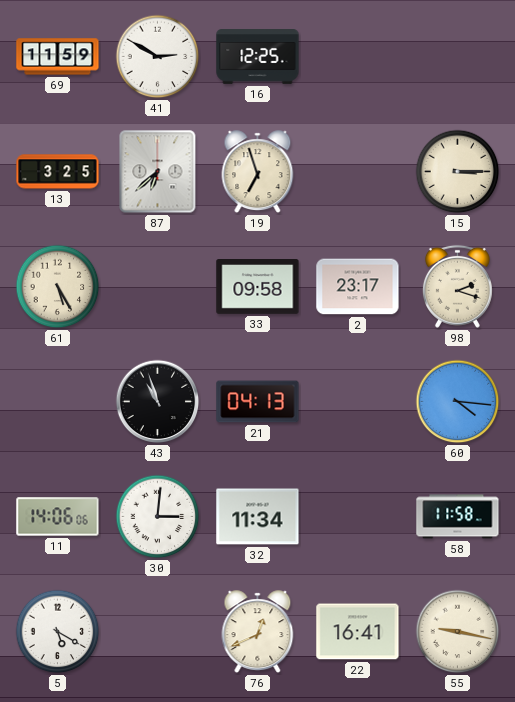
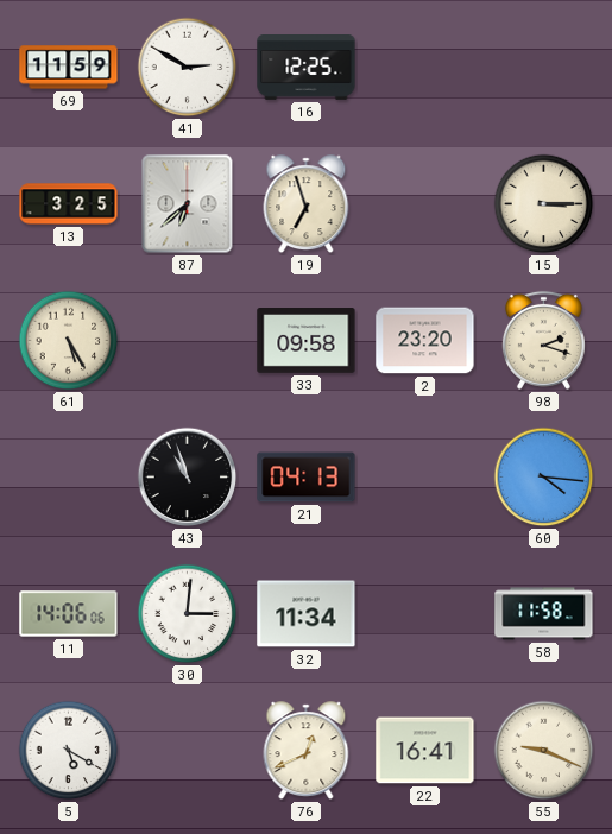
2: 23:17 -> 23:20 (425, 341)
55: 9:17 -> 9:19 (544, 751)
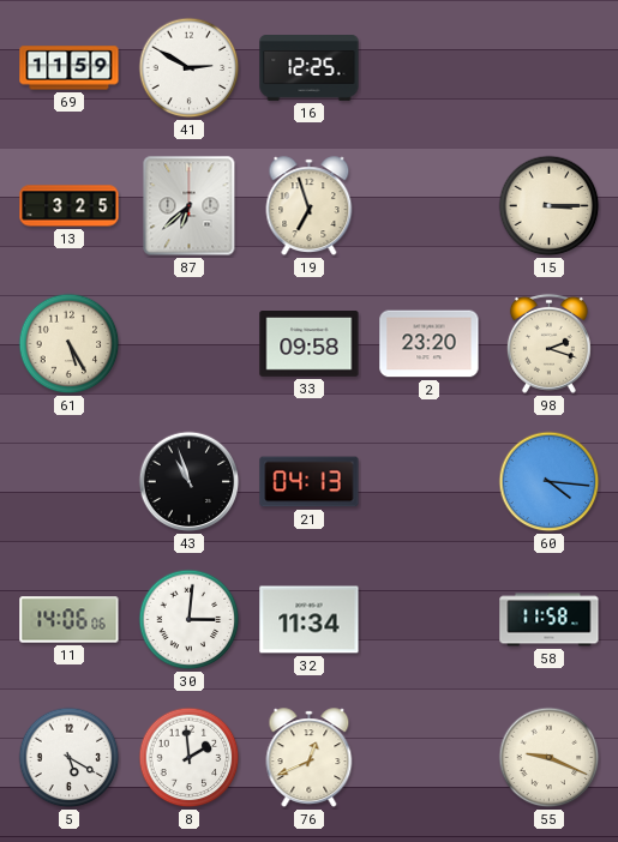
8: none -> 1:59 (190, 758)
22: 16:41 -> none (425, 751)
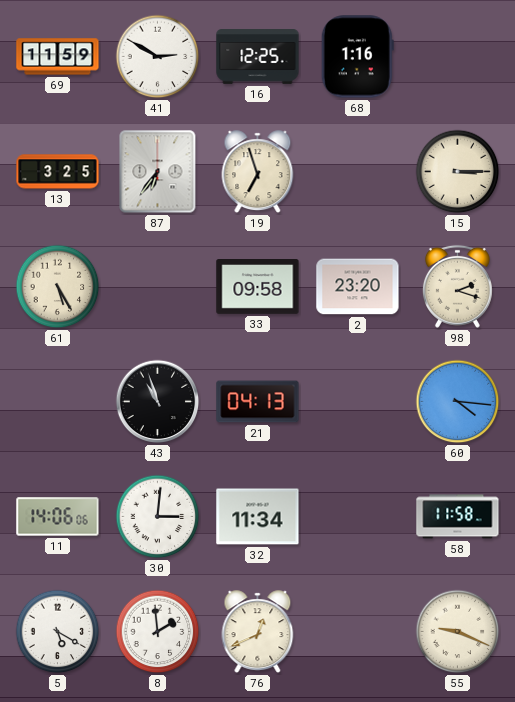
68: none -> 1:16 (357, 57)
87: 6:38 -> 6:36 (158, 172)
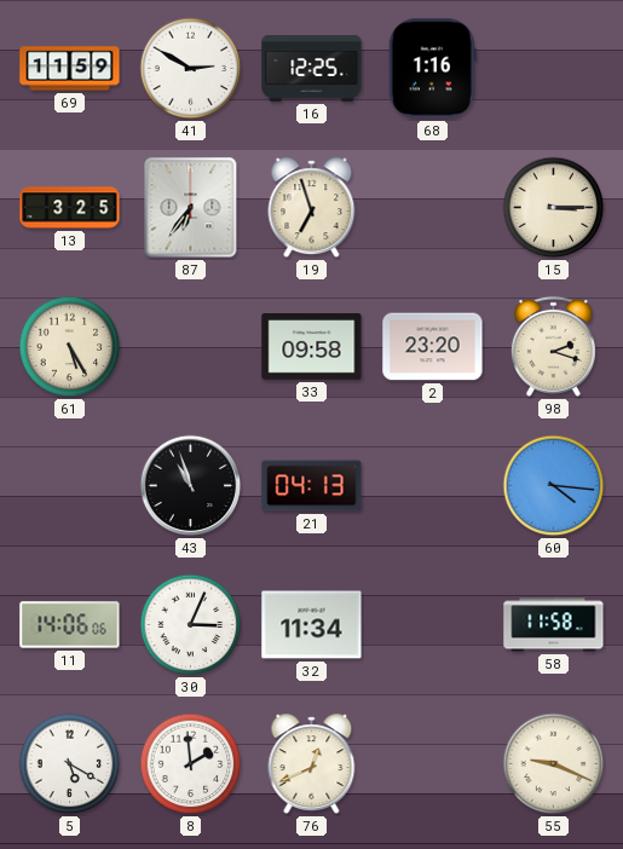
30: 3:01 -> 3:04 (191, 625)
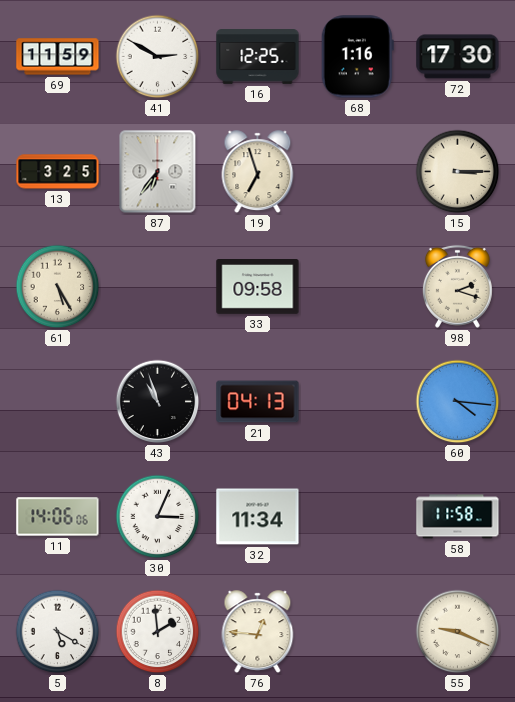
72: none -> 17:30 (458, 57)
2: 23:20 -> none (433, 347)
76: 12:41 -> 12:46 (258, 632)
